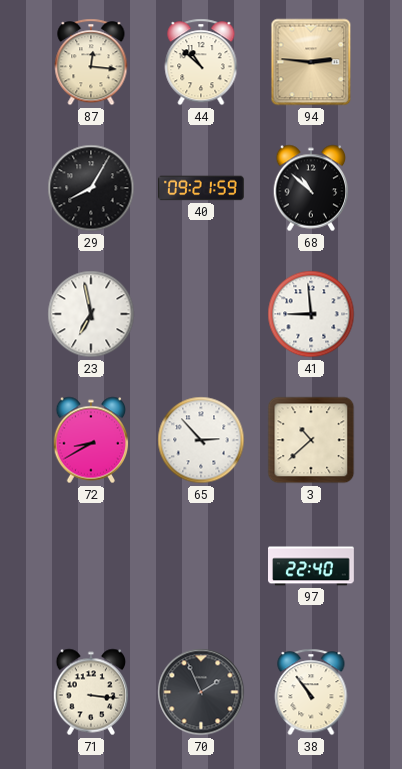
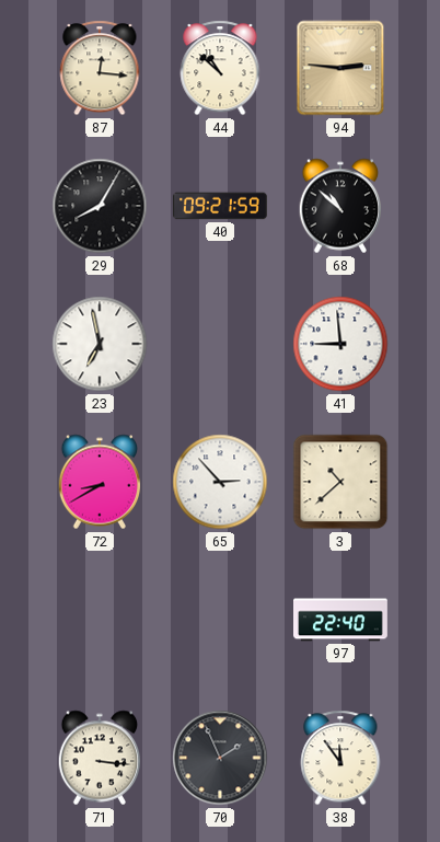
38: 10:54 -> 11:54 (340, 758)
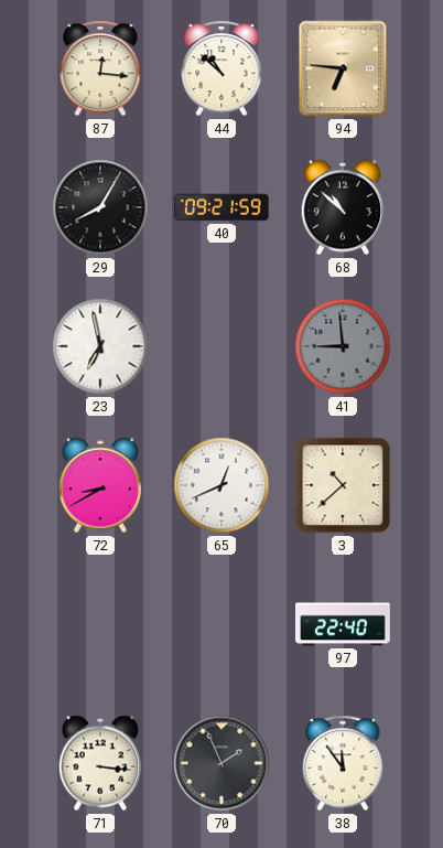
94: 2:46 -> 6:46 (343, 68)
41 dial: white -> grey (343, 346)
65: 2:53 -> 12:41 (221, 485)
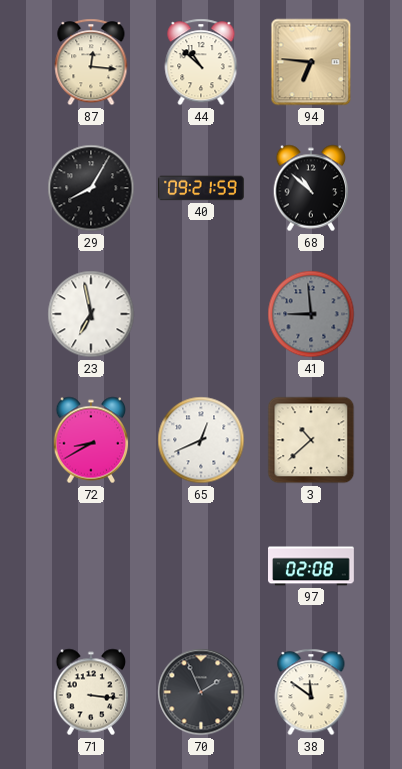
97: 22:40 -> 02:08 (312, 566)
38: 11:54 -> 11:51 (311, 692)
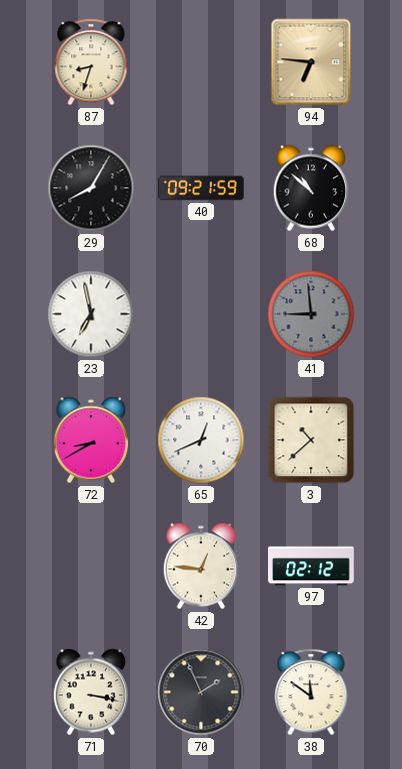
87: 12:16 -> 8:33 (91, 62)
44: 10:52 -> none (201, 62)
42: none -> 12:46 (201, 566)
97: 02:08 -> 02:12 (312, 566)
71: 3:16 -> 3:17 (91, 692)
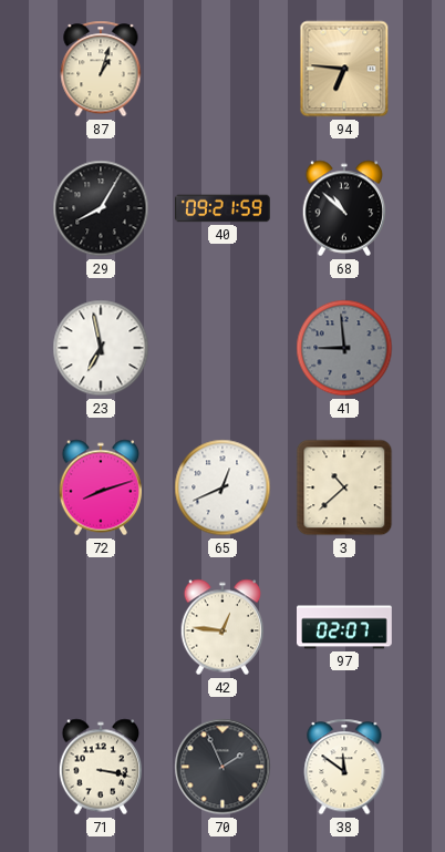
87: 8:33 -> 1:03 (101, 69)
72: 8:40 -> 8:12 (101, 487)
97: 02:12 -> 02:07 (345, 627)
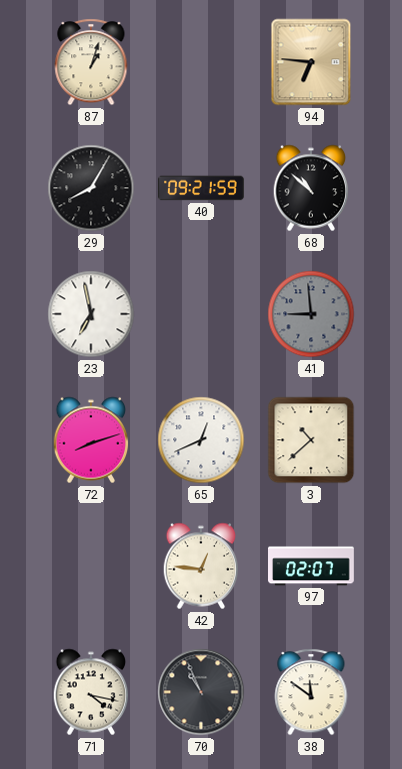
71: 3:17 -> 4:17 (91, 692)
70: 1:56 -> 10:56 (201, 692)
